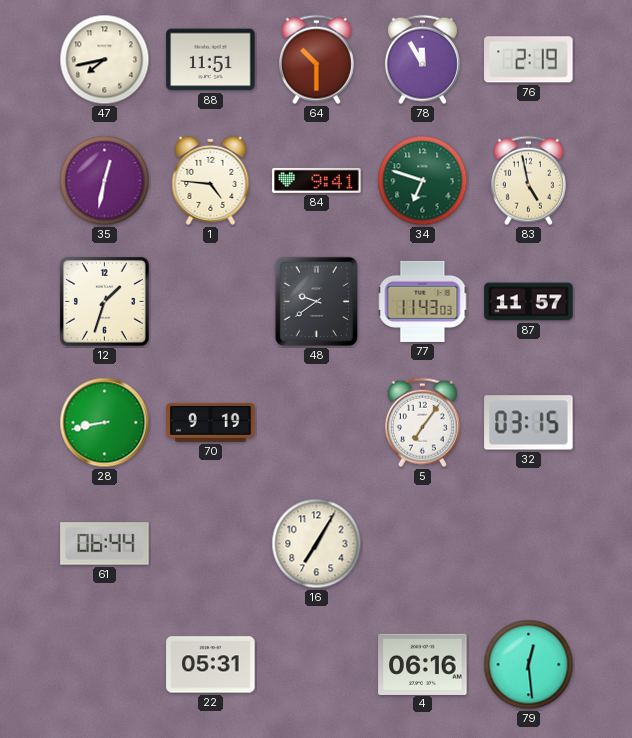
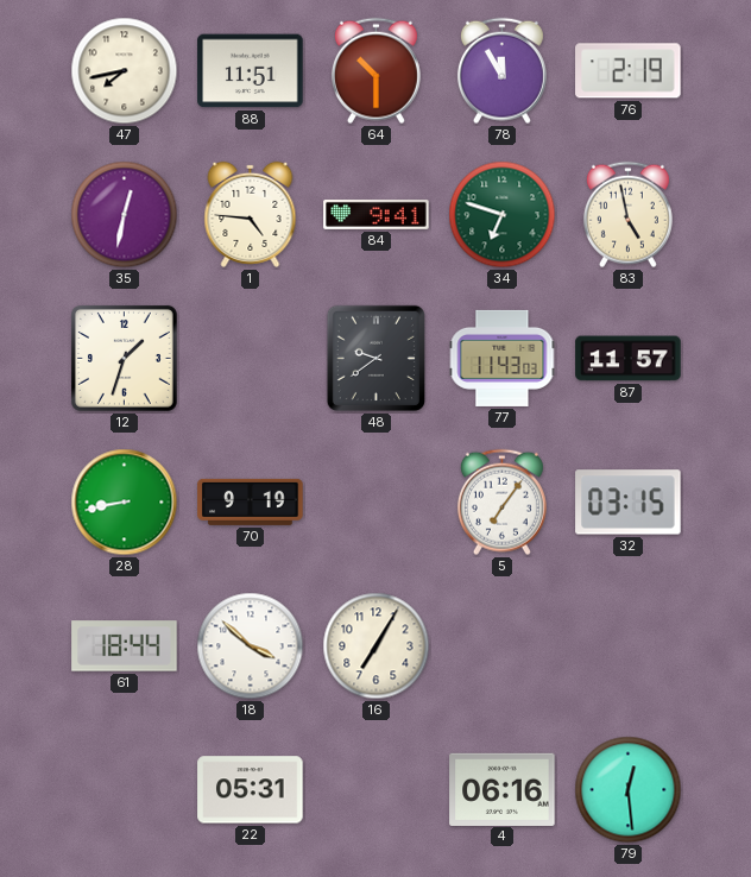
61: 06:44 -> 18:44 (125, 646)
18: none -> 3:52 (251, 646)
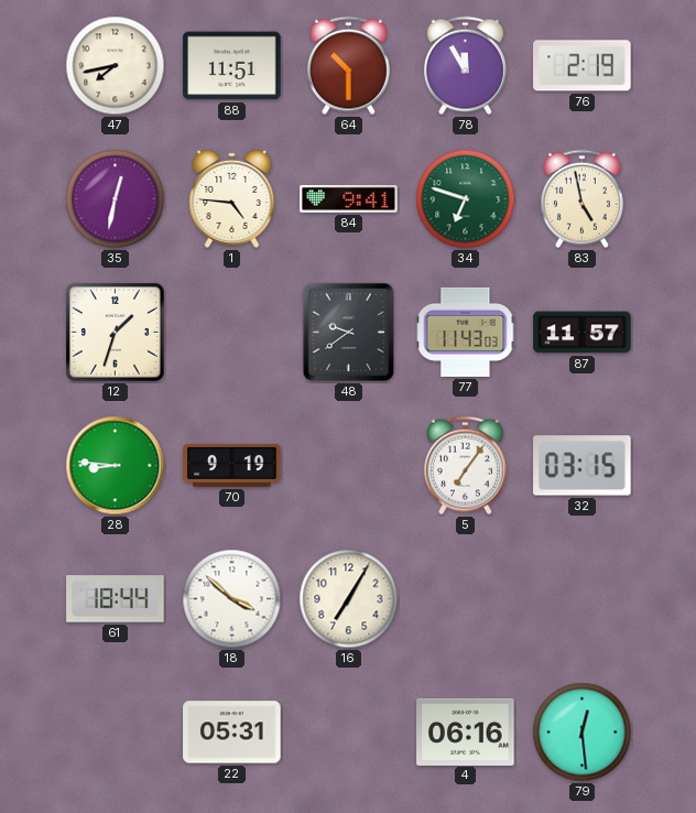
28: 8:43 -> 8:46 (116, 466)
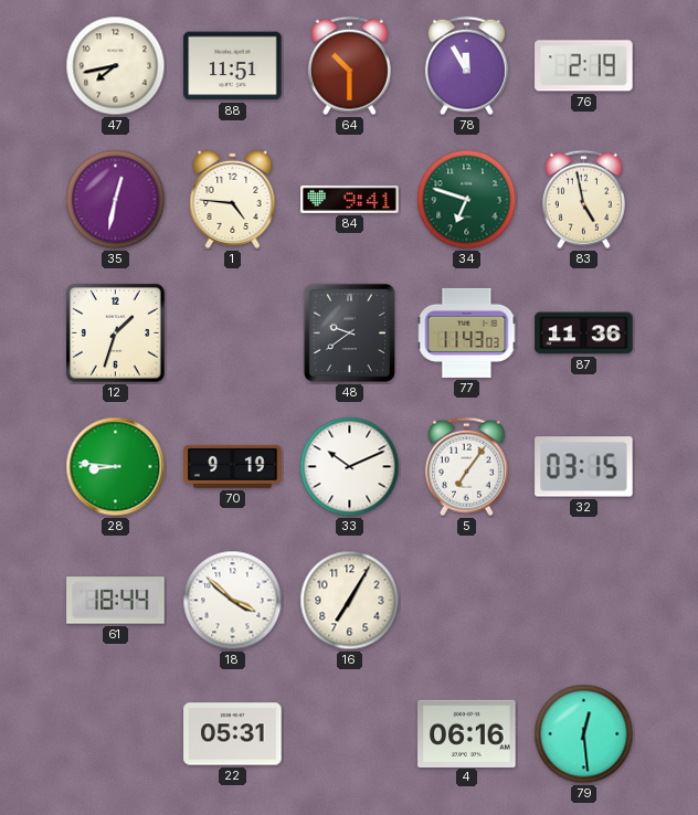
87: 11:57 -> 11:36 (584, 334)
33: none -> 10:11 (350, 467)
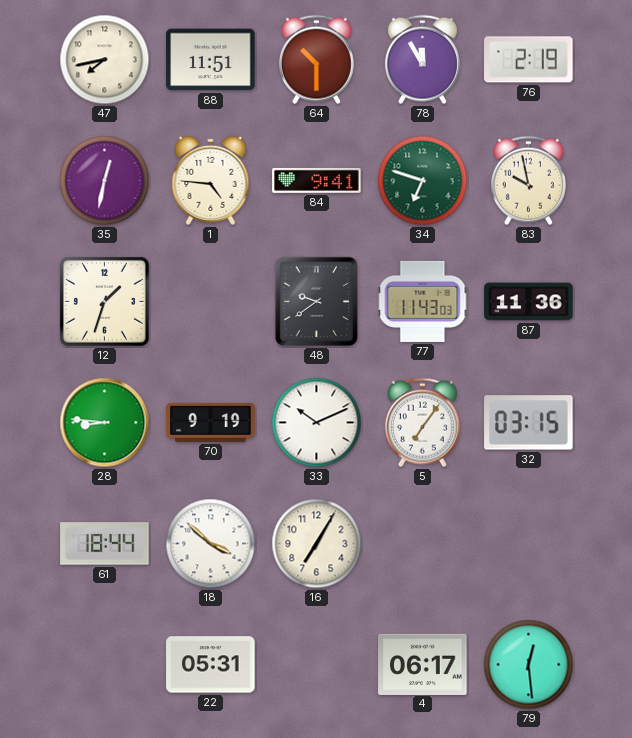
83: 4:58 -> 9:58 (528, 181)
4: 06:16 -> 06:17 (423, 664)
